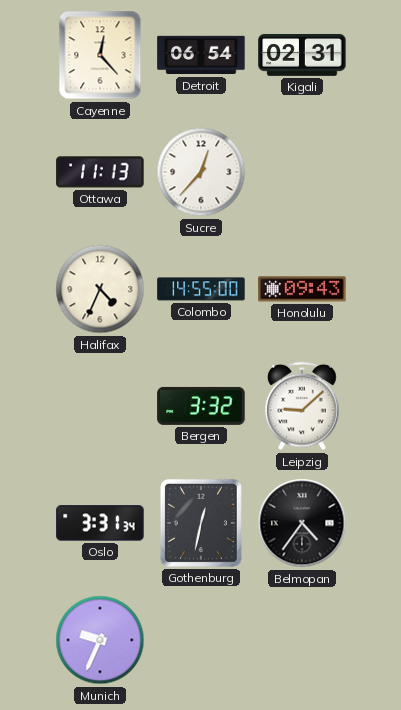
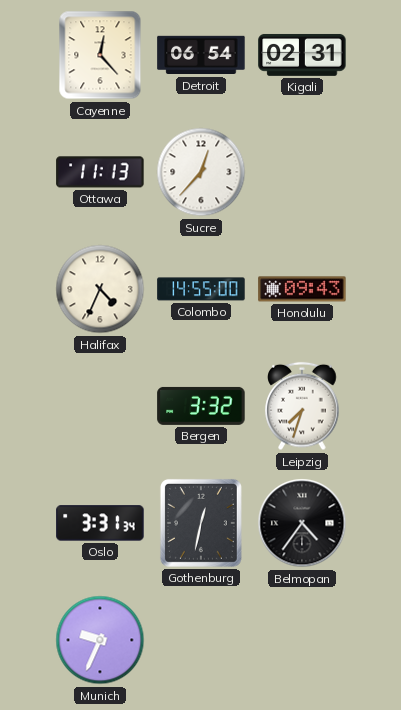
Leipzig: 9:08 -> 7:33 (302, 406)
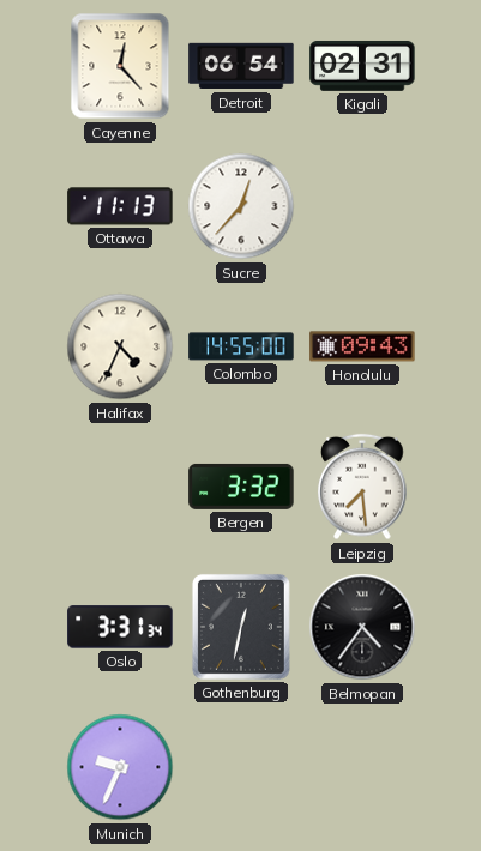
Leipzig: 7:33 -> 7:29 (362, 487)
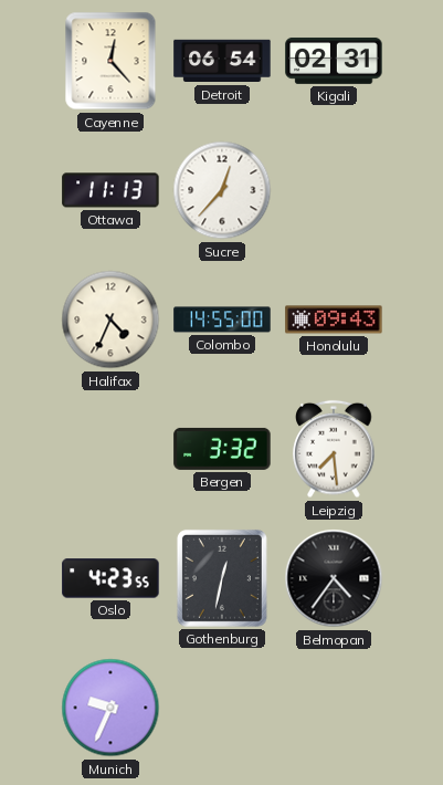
Oslo: 3:31 -> 4:23 (110, 578)
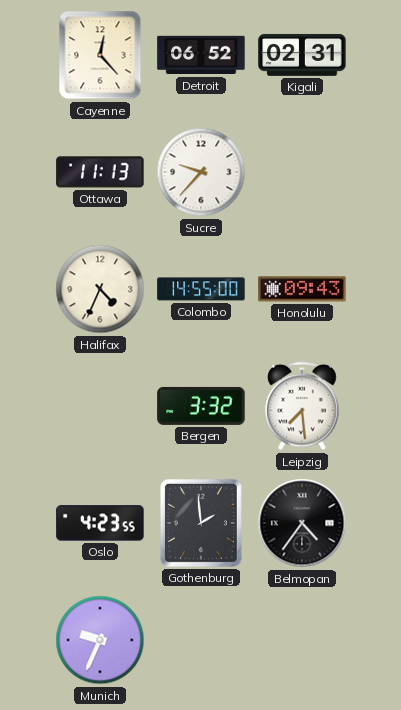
Detroit: 06:54 -> 06:52 (201, 55)
Sucre: 12:37 -> 9:37 (201, 172)
Gothenburg: 12:32 -> 1:59 (201, 523)
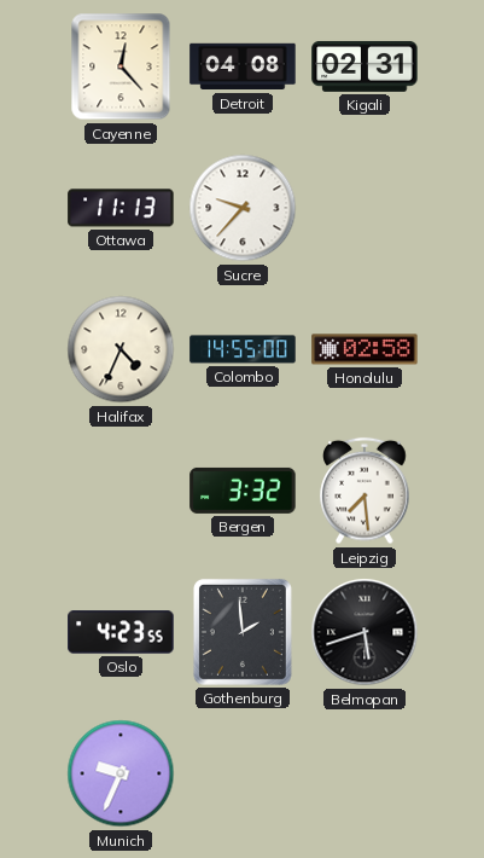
Detroit: 06:52 -> 04:08 (243, 66)
Honolulu: 09:43 -> 02:58 (365, 349)
Belmopan: 4:36 -> 5:42 (365, 632)
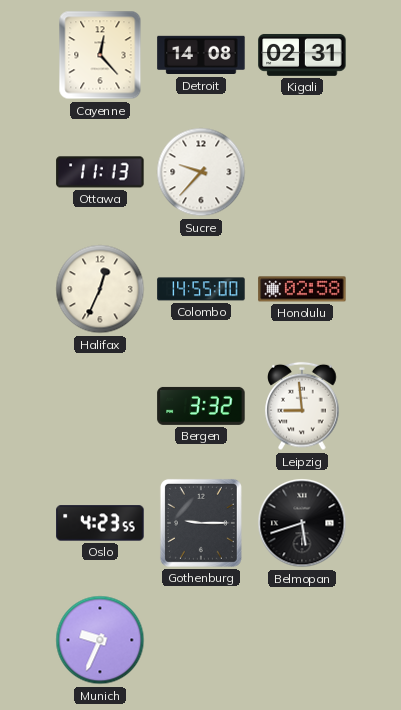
Detroit: 04:08 -> 14:08 (201, 55)
Halifax: 4:34 -> 12:34 (100, 289)
Leipzig: 7:29 -> 8:59 (302, 406)
Gothenburg: 1:59 -> 9:15 (201, 523)
